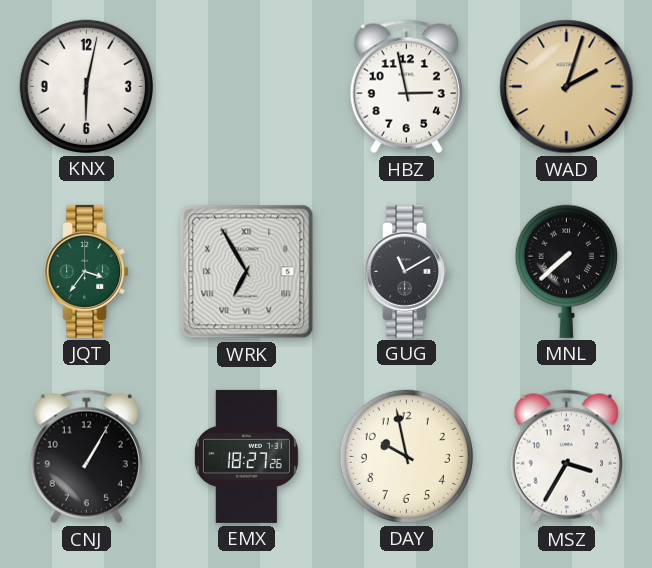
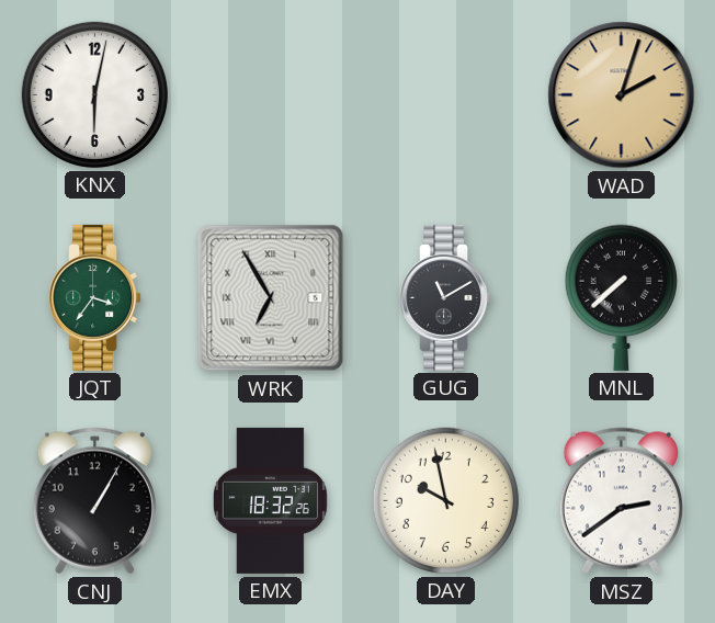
HBZ: 2:58 -> none (406, 87)
EMX: 18:27 -> 18:32 (270, 500)
MSZ: 3:35 -> 2:39 (621, 501)
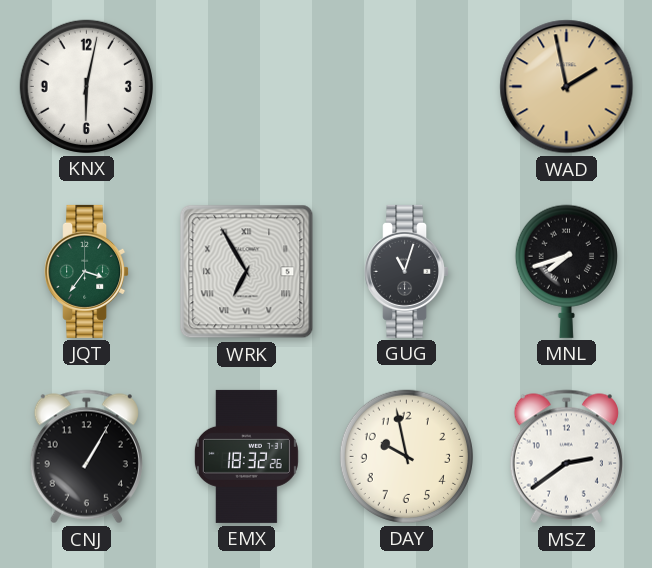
WAD: 2:03 -> 1:58 (567, 87)
GUG: 11:10 -> 11:03 (407, 271)
MNL: 7:38 -> 7:42 (566, 271)
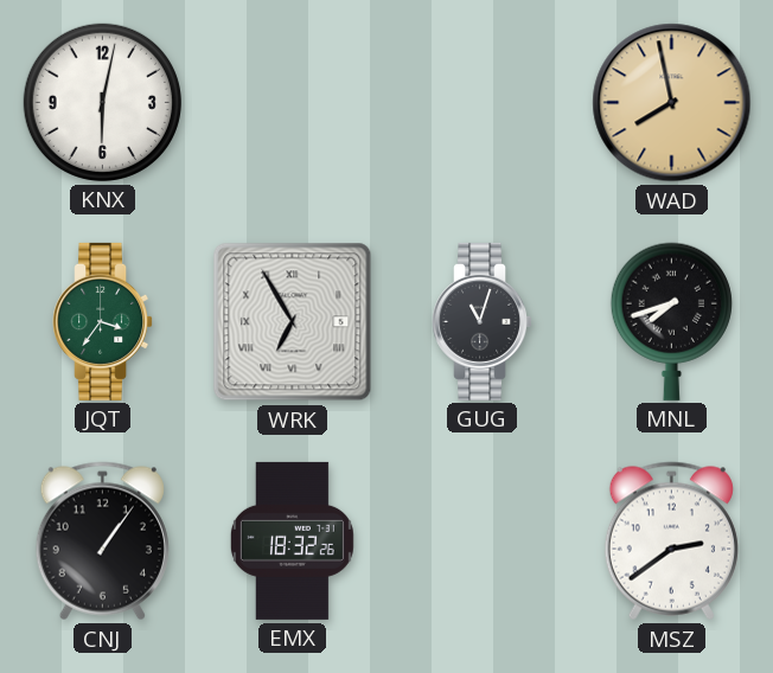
WAD: 1:58 -> 7:58 (672, 103)
CNJ: 1:05 -> 1:06 (102, 541)
DAY: 9:58 -> none (406, 456)
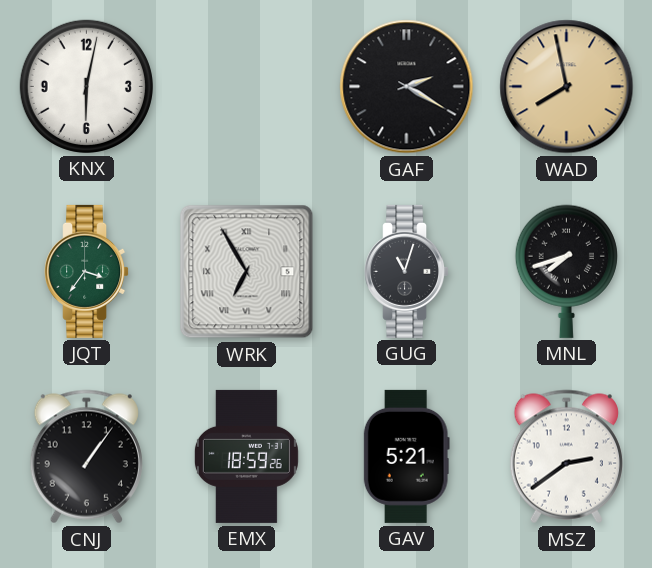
GAF: none -> 2:20 (407, 87)
EMX: 18:32 -> 18:59 (246, 456)
GAV: none -> 5:21 (406, 456)
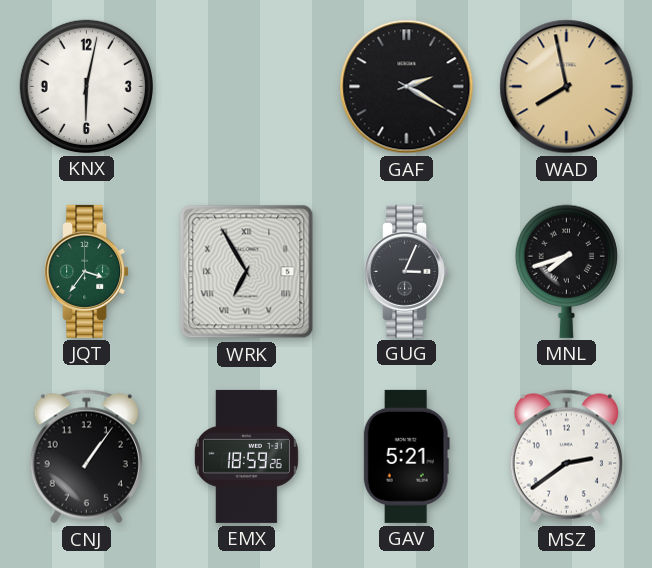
GUG: 11:03 -> 3:04 (407, 271)
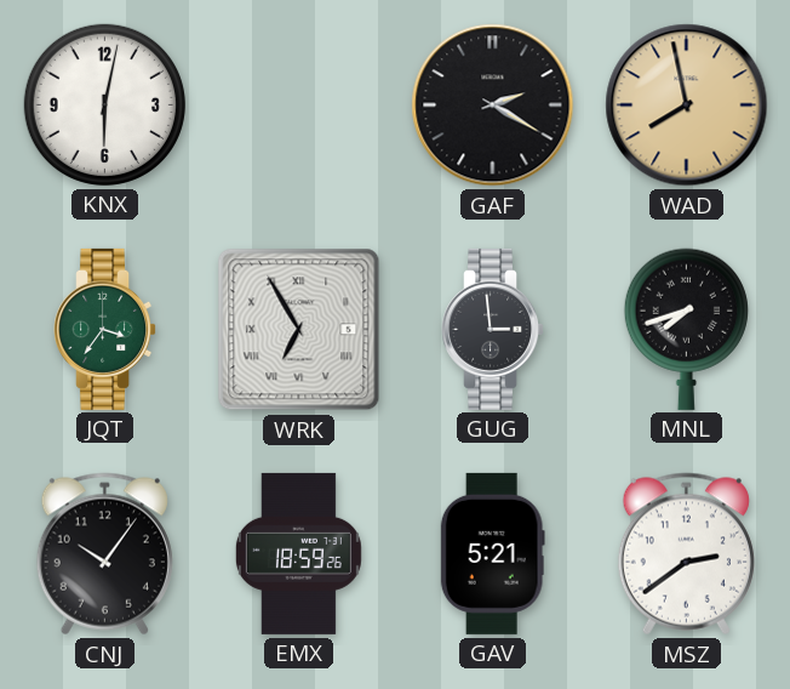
GUG: 3:04 -> 2:59 (493, 329)
CNJ: 1:06 -> 10:06 (104, 554)
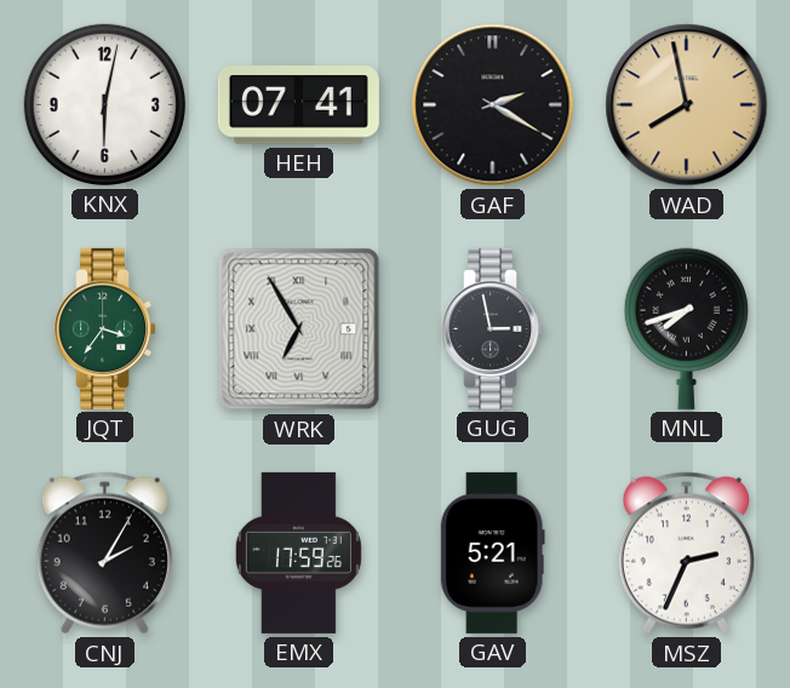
HEH: none -> 07:41 (298, 105)
GUG: 2:59 -> 2:58 (493, 328)
CNJ: 10:06 -> 2:05 (104, 554)
EMX: 18:59 -> 17:59 (298, 552)
MSZ: 2:39 -> 2:34 (686, 554)
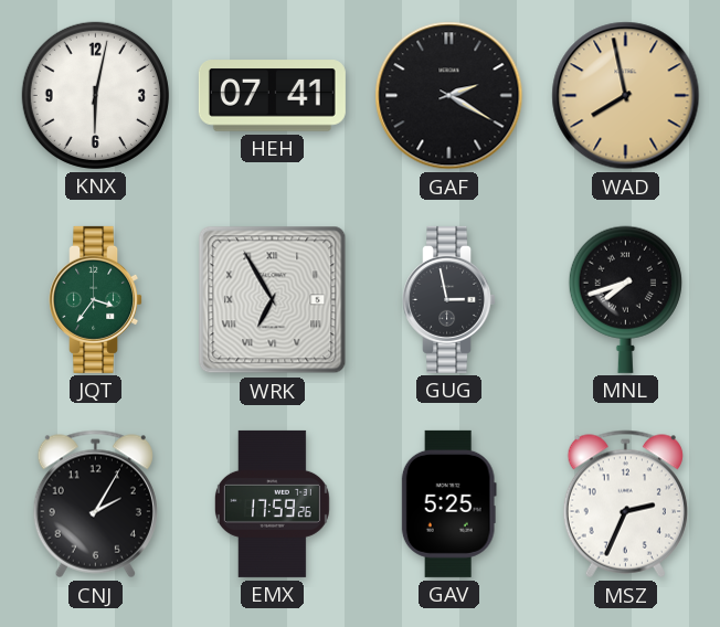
GAV: 5:21 -> 5:25 (448, 503)
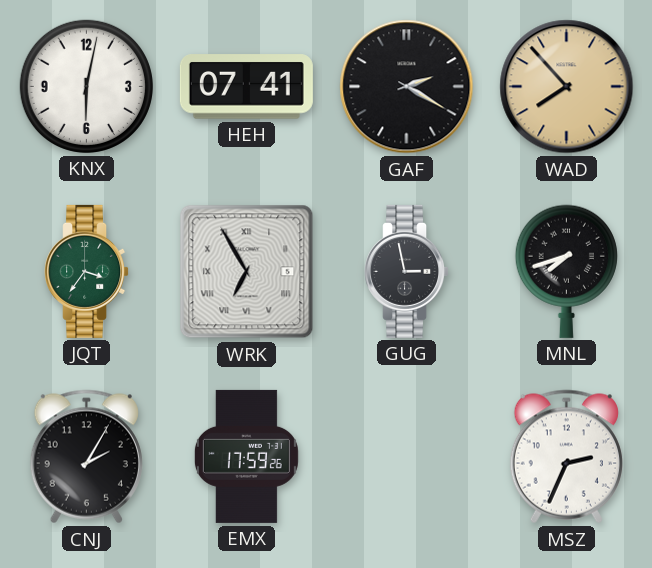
WAD: 7:58 -> 7:53 (567, 87)
GAV: 5:25 -> none (448, 503)
